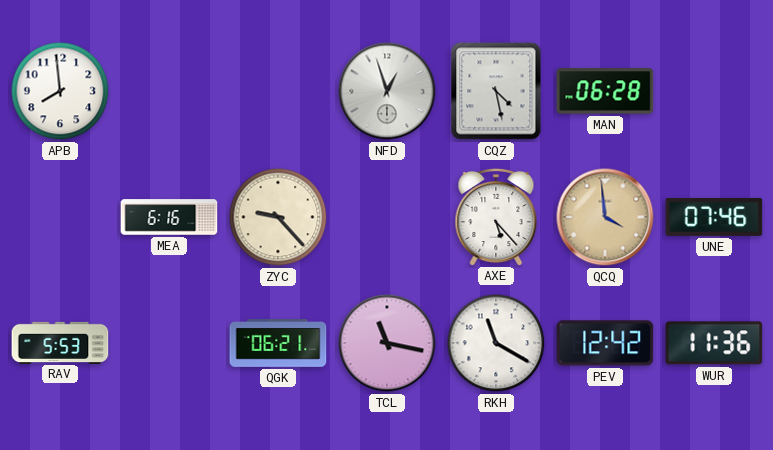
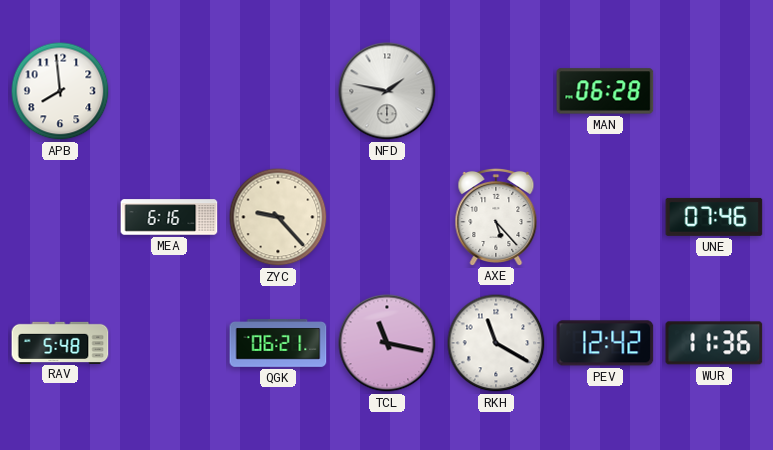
NFD: 12:57 -> 1:47 (387, 91)
CQZ: 4:28 -> none (496, 91)
QCQ: 3:59 -> none (605, 217)
RAV: 5:53 -> 5:48 (60, 342)
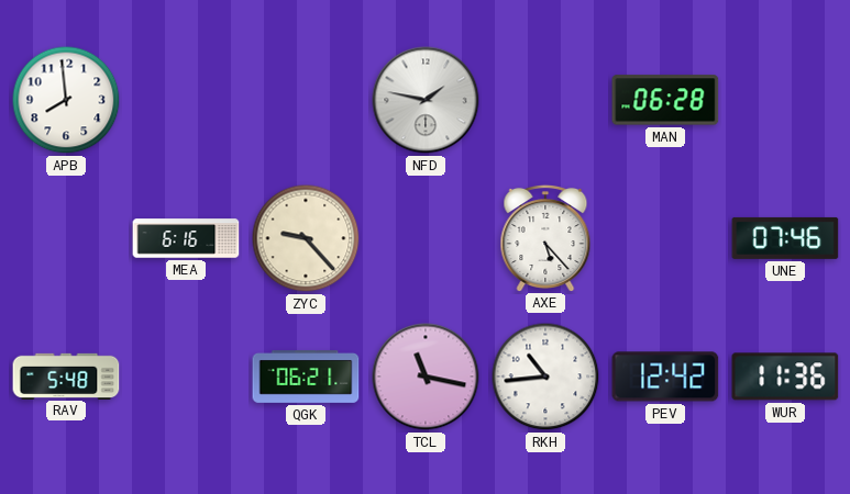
RKH: 11:20 -> 10:44 (545, 377)
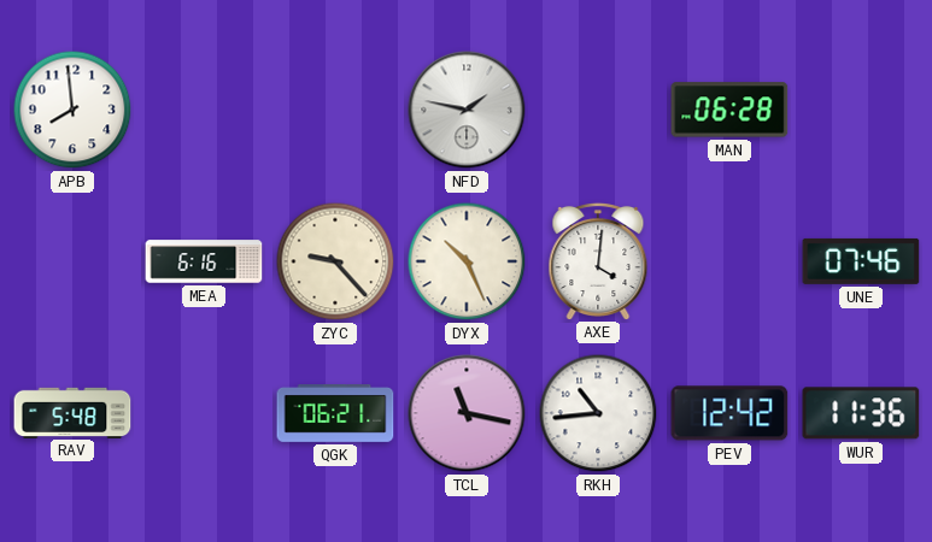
DYX: none -> 10:26 (467, 261)
AXE: 5:23 -> 4:01 (598, 260)
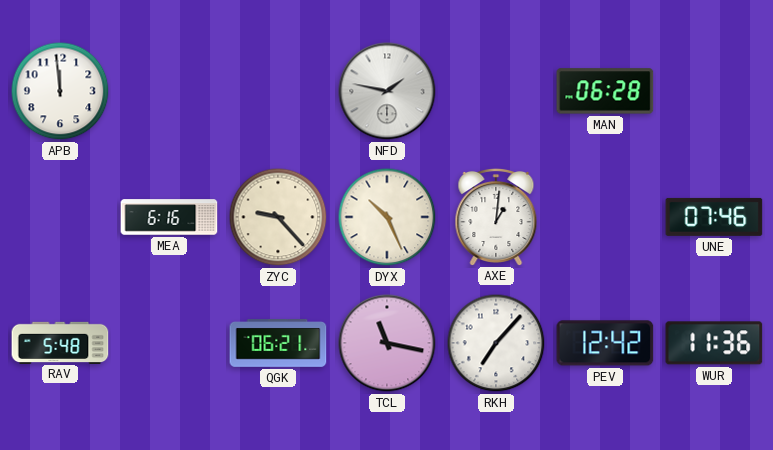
APB: 7:59 -> 11:59 (60, 91)
AXE: 4:01 -> 1:01 (496, 216)
RKH: 10:44 -> 7:07 (496, 343)
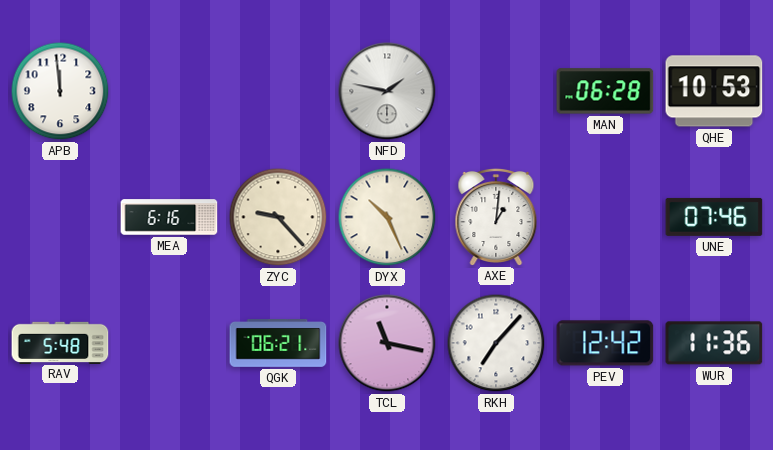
QHE: none -> 10:53 (714, 91)
